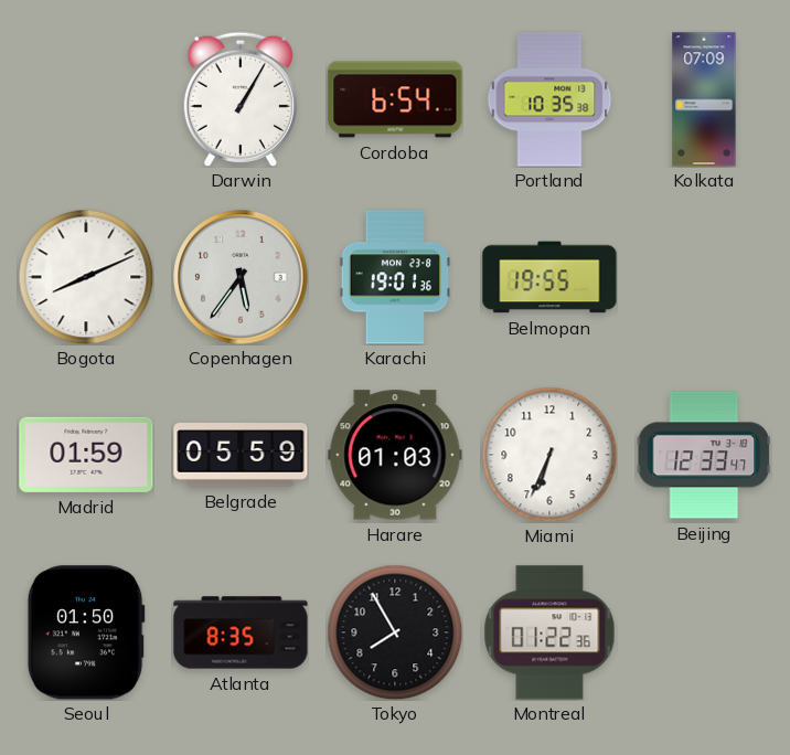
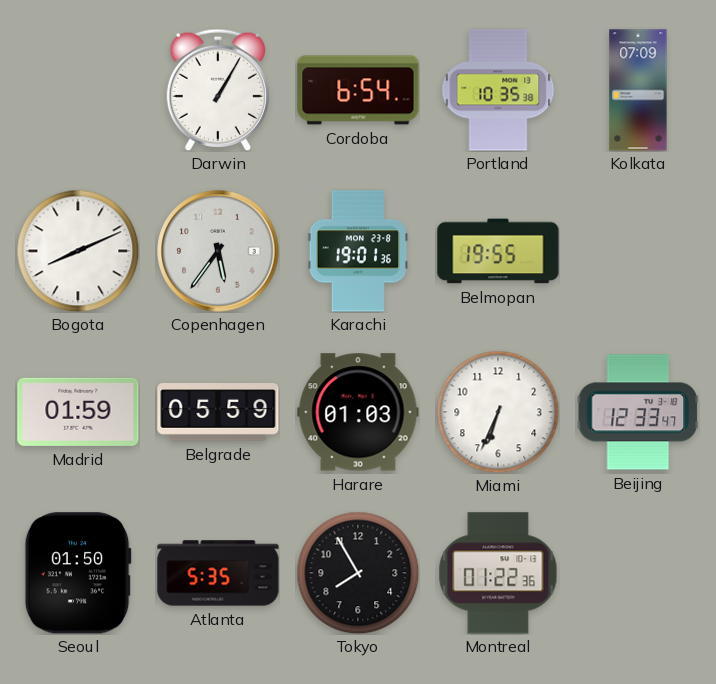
Atlanta: 8:35 -> 5:35 (218, 573)
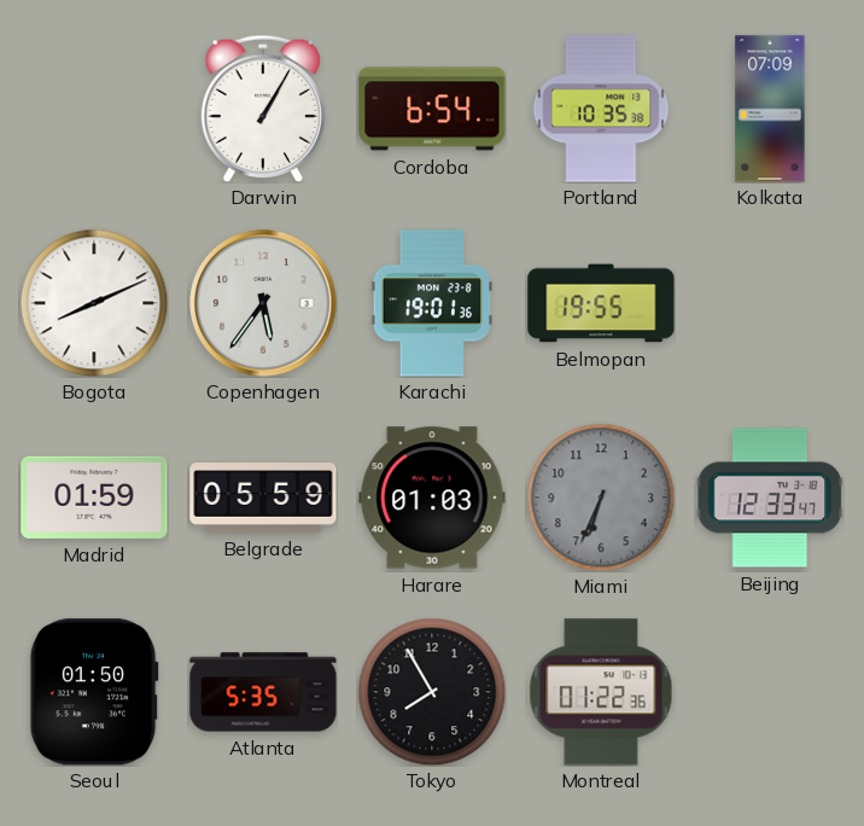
Miami dial: white -> grey (601, 498)
